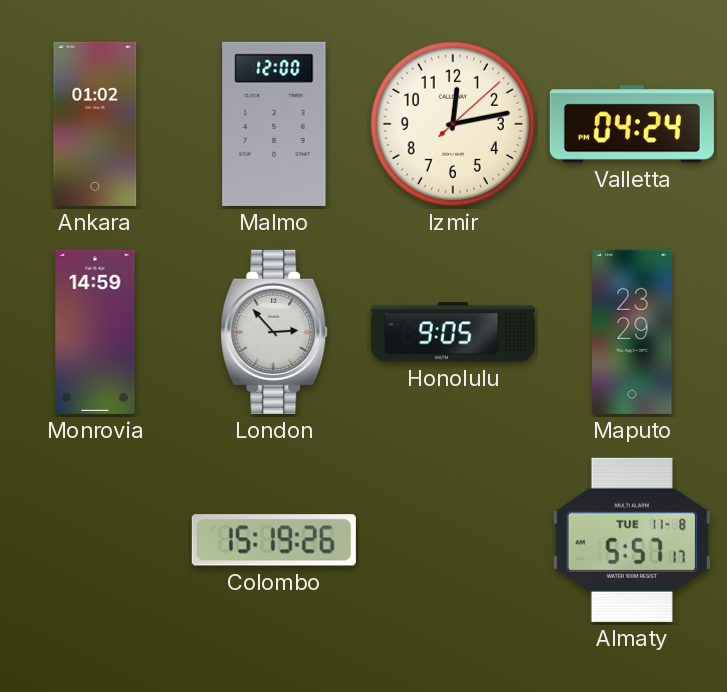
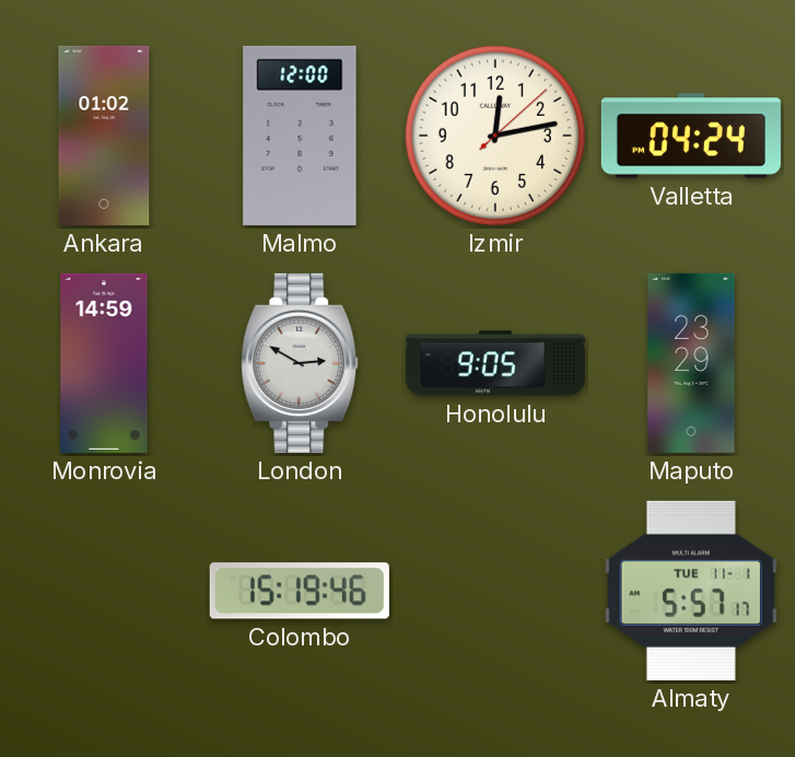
London: 2:53 -> 2:50 (300, 363)
Colombo: 15:19:26 -> 15:19:46 (300, 591)
Almaty date: TUE 11-8 -> TUE 11-1 (691, 591)
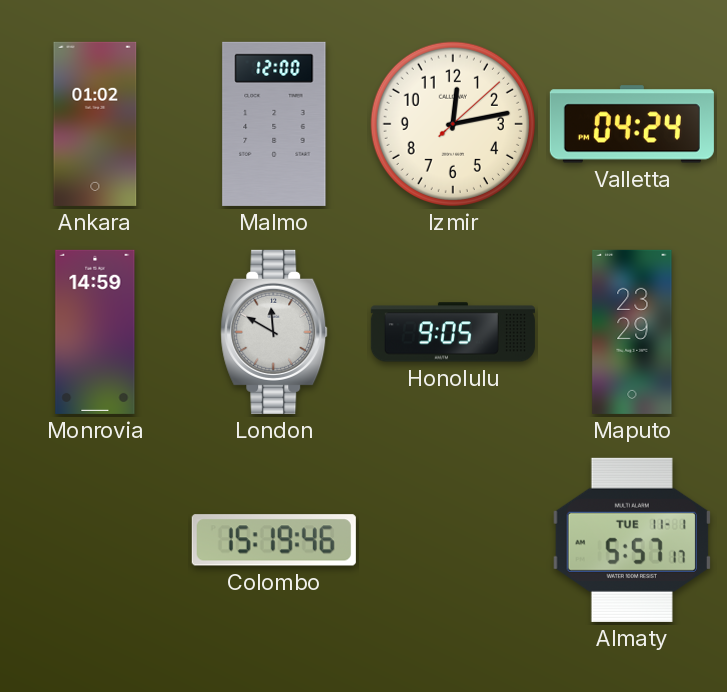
London: 2:50 -> 11:50 (274, 332)
